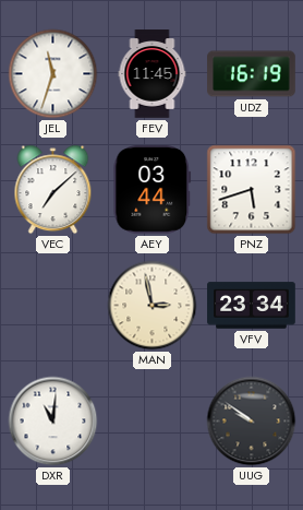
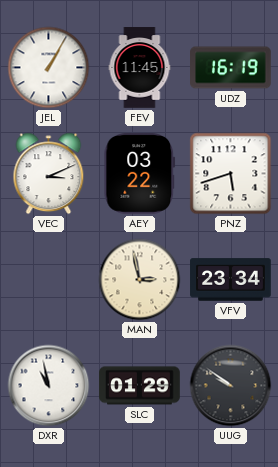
JEL: 11:33 -> 1:05 (49, 68)
VEC: 7:08 -> 3:11 (49, 174)
AEY: 03:44 -> 03:22 (140, 174)
DXR: 11:01 -> 10:58 (49, 386)
SLC: none -> 01:29 (140, 386)
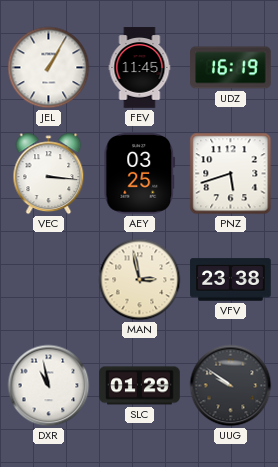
VEC: 3:11 -> 3:16 (49, 174)
AEY: 03:22 -> 03:25 (140, 174)
VFV: 23:34 -> 23:38 (231, 280)
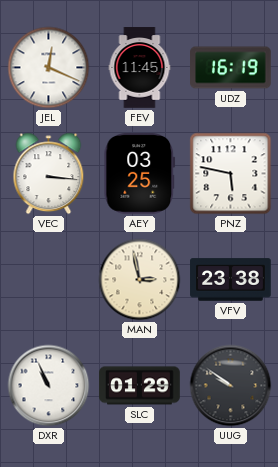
JEL: 1:05 -> 12:19 (49, 68)
PNZ: 5:42 -> 5:47 (231, 174)
DXR: 10:58 -> 10:56 (49, 386)
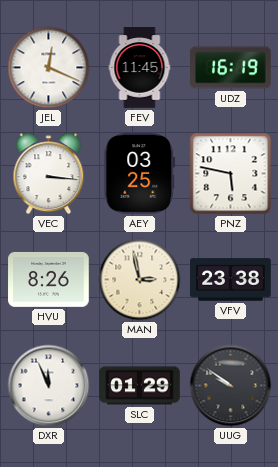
HVU: none -> 8:26 (49, 279)
DXR: 10:56 -> 11:56 (49, 386)
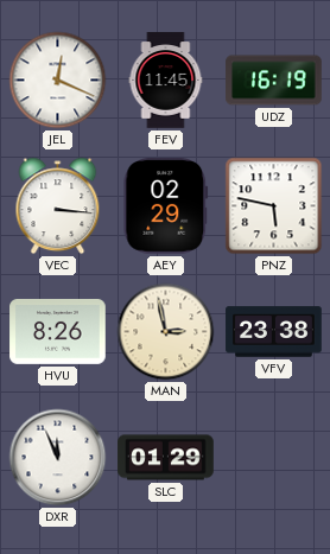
AEY: 03:25 -> 02:29 (166, 206)
UUG: 9:51 -> none (231, 386)
